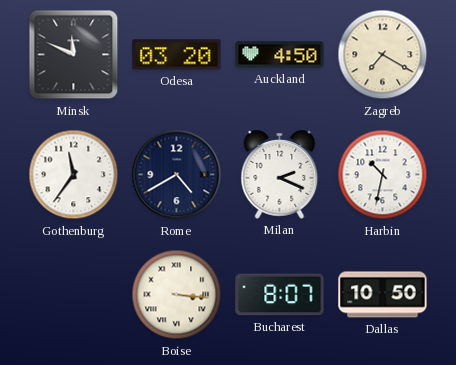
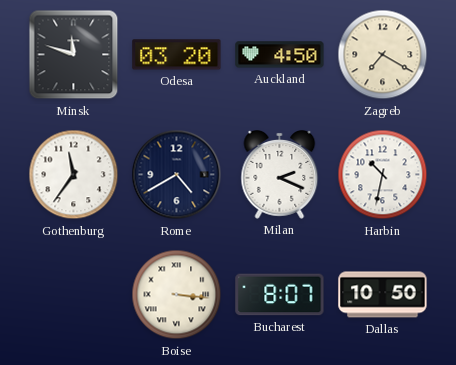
Minsk: 11:49 -> 11:48 (74, 55)
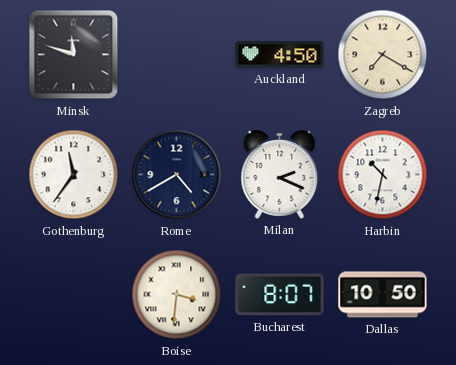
Odesa: 03:20 -> none (177, 55)
Boise: 3:16 -> 3:31 (177, 295)
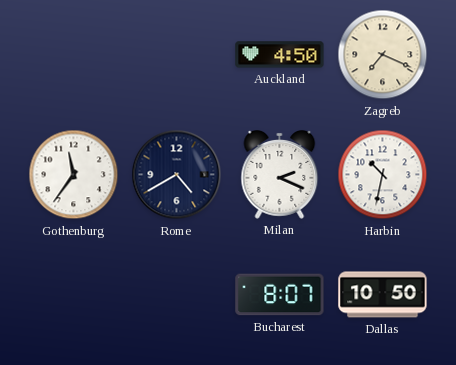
Minsk: 11:48 -> none (74, 55)
Zagreb: 7:20 -> 7:19 (383, 55)
Boise: 3:31 -> none (177, 295)
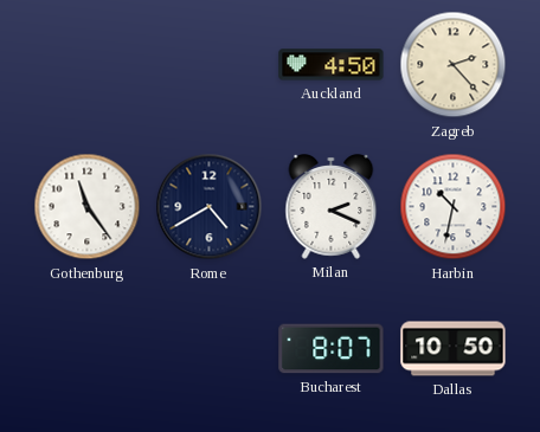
Zagreb: 7:19 -> 2:23 (454, 65)
Gothenburg: 11:36 -> 11:24 (88, 207)
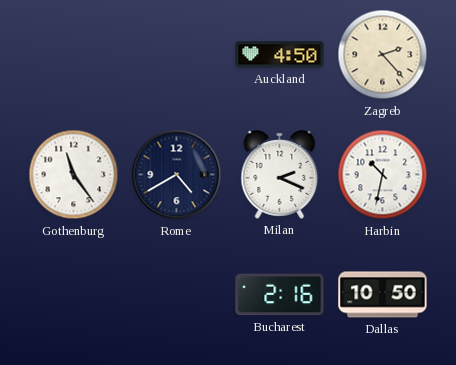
Bucharest: 8:07 -> 2:16 (280, 295)
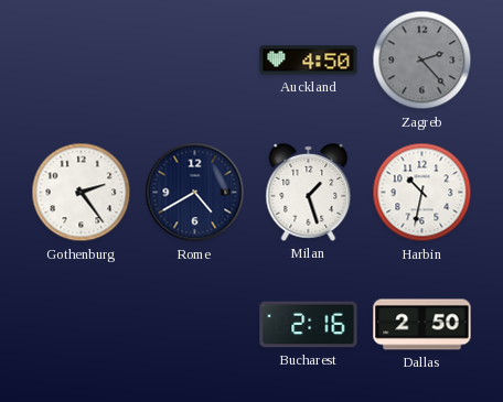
Zagreb dial: cream -> grey (422, 61)
Gothenburg: 11:24 -> 2:24 (82, 193)
Milan: 2:19 -> 1:27 (309, 193)
Dallas: 10:50 -> 2:50 (422, 325)
